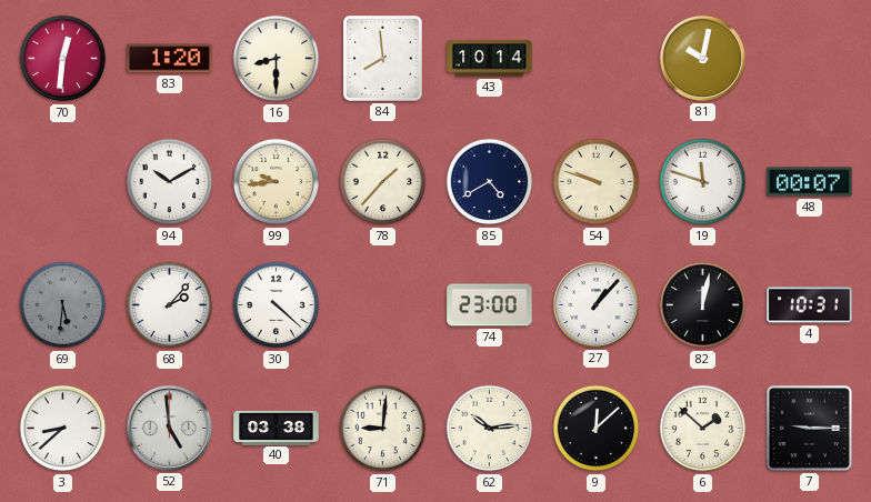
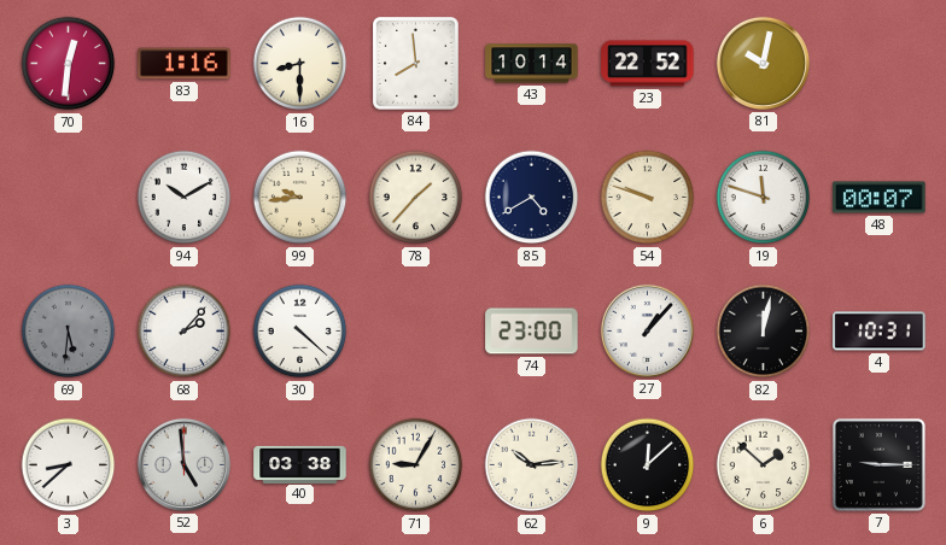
83: 1:20 -> 1:16 (185, 64)
23: none -> 22:52 (648, 64)
71: 9:01 -> 9:05 (416, 465)
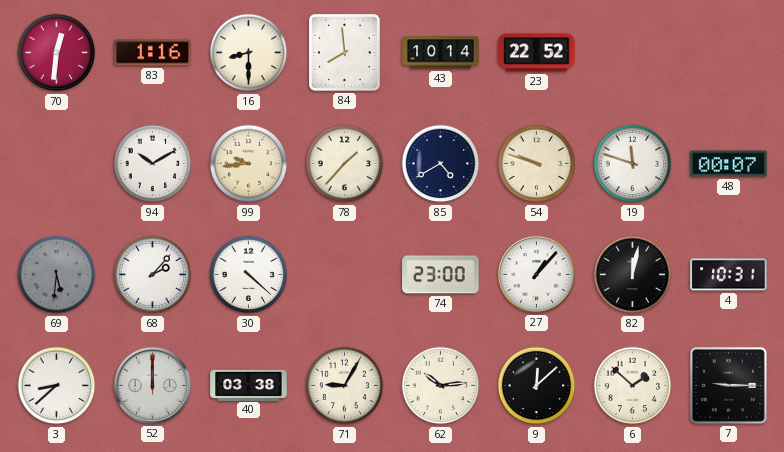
81: 10:02 -> none (763, 63)
52: 4:59 -> 12:00 (152, 385)
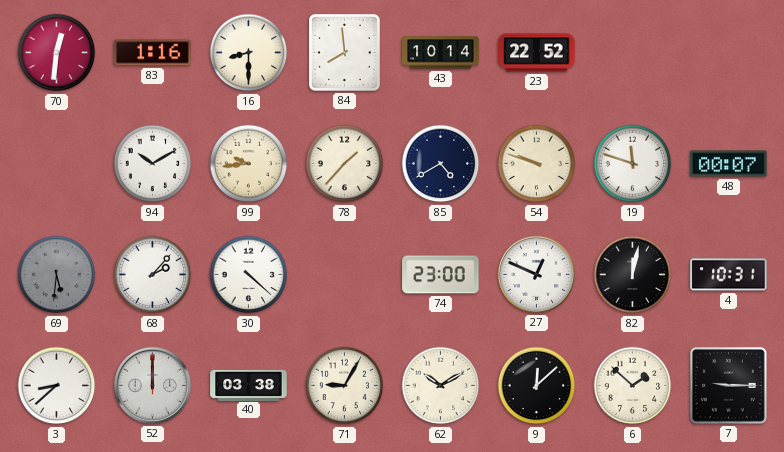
27: 1:07 -> 12:49 (536, 274)
62: 10:14 -> 10:10 (441, 386)
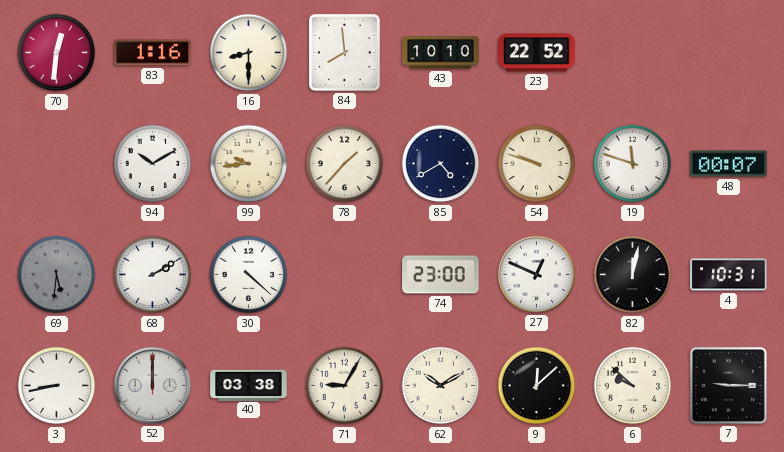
43: 10:14 -> 10:10 (441, 53)
68: 2:07 -> 2:10 (153, 275)
3: 8:38 -> 8:43 (57, 386)
6: 1:52 -> 9:52 (633, 386)
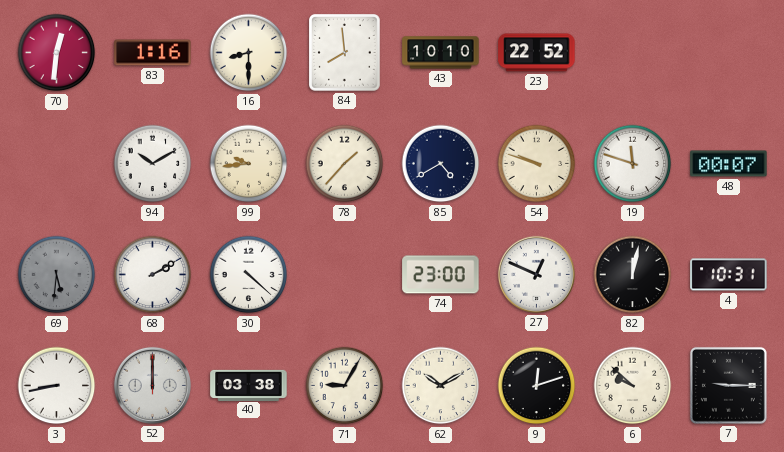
9: 12:08 -> 12:12 (537, 386)
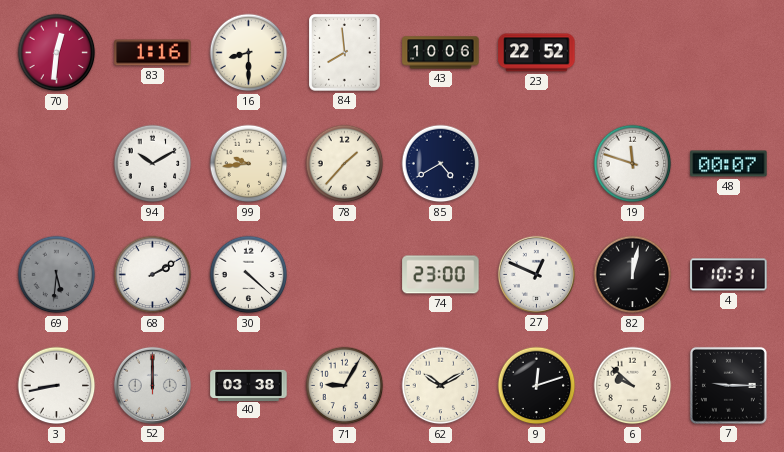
43: 10:10 -> 10:06 (441, 53)
54: 9:48 -> none (537, 164)
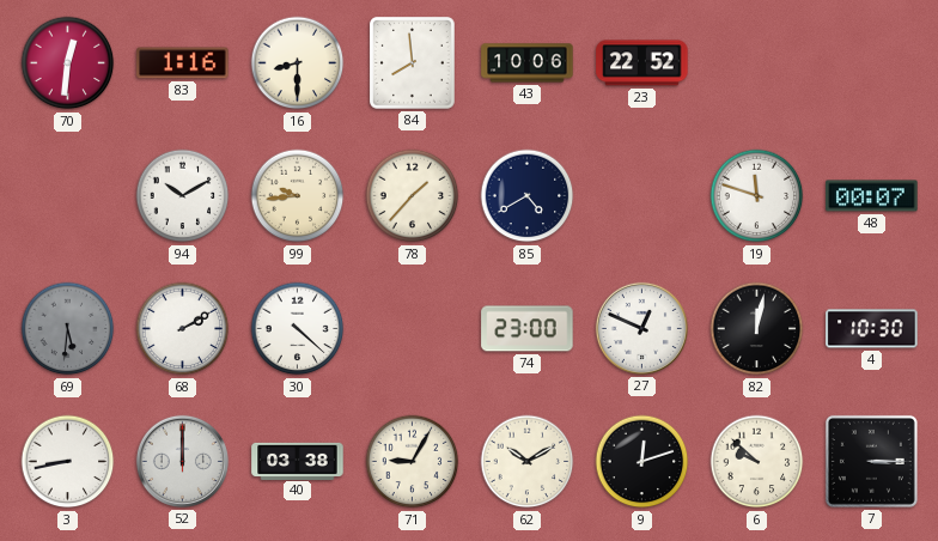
4: 10:31 -> 10:30 (872, 329)
7: 9:15 -> 3:15 (871, 461)
